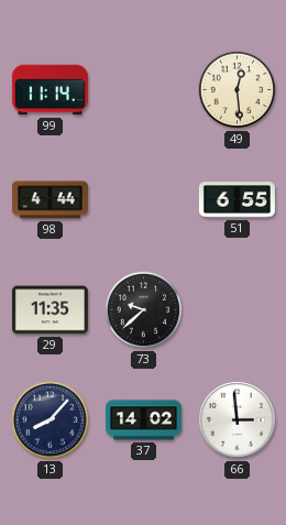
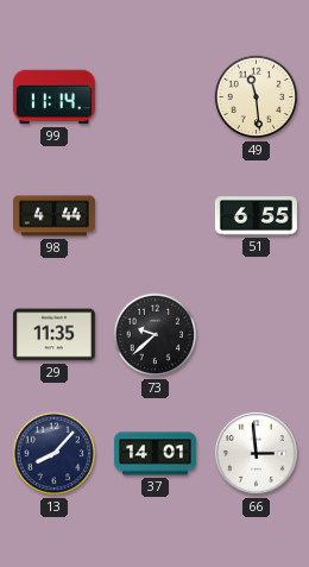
49: 12:29 -> 11:29 (257, 97)
37: 14:02 -> 14:01 (154, 454)
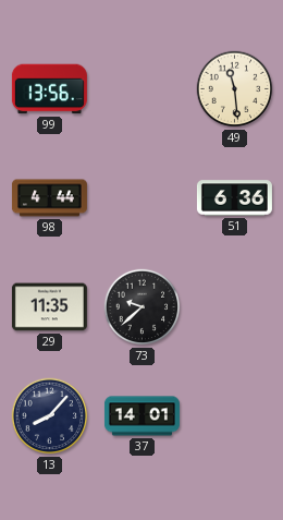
99: 11:14 -> 13:56 (49, 89)
51: 6:55 -> 6:36 (234, 198)
66: 2:59 -> none (257, 454)
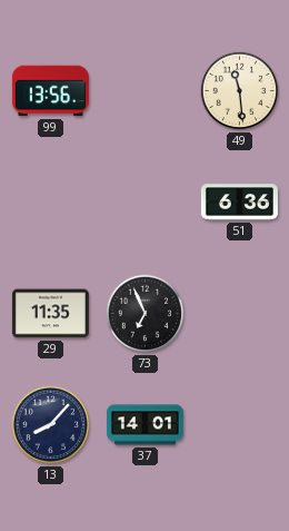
98: 4:44 -> none (49, 198)
73: 9:38 -> 6:56 (146, 314)
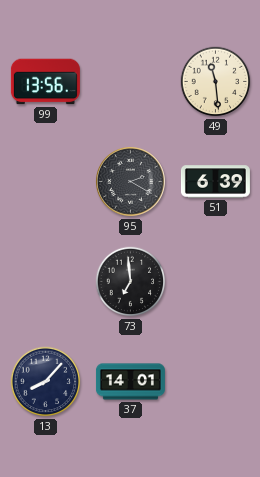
95: none -> 2:20 (131, 182)
51: 6:36 -> 6:39 (215, 182)
29: 11:35 -> none (50, 314)
73: 6:56 -> 6:59 (131, 282)
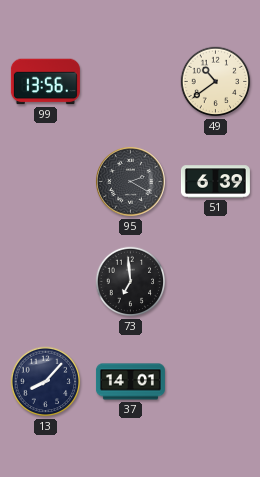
49: 11:29 -> 10:39 (216, 82)
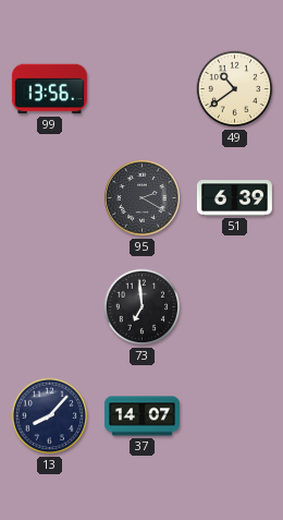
37: 14:01 -> 14:07 (141, 416)
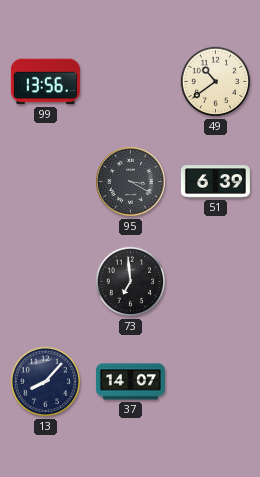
95: 2:20 -> 3:20 (131, 182)
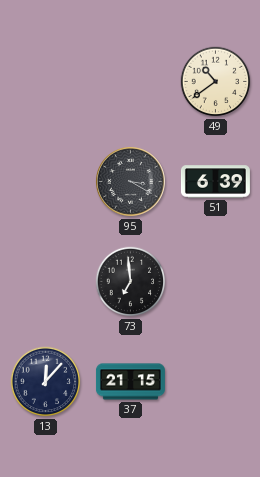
99: 13:56 -> none (45, 82)
13: 8:07 -> 12:07 (46, 382)
37: 14:07 -> 21:15 (130, 382)
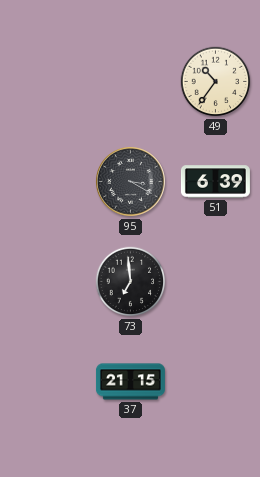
49: 10:39 -> 10:36 (216, 82)
13: 12:07 -> none (46, 382)
